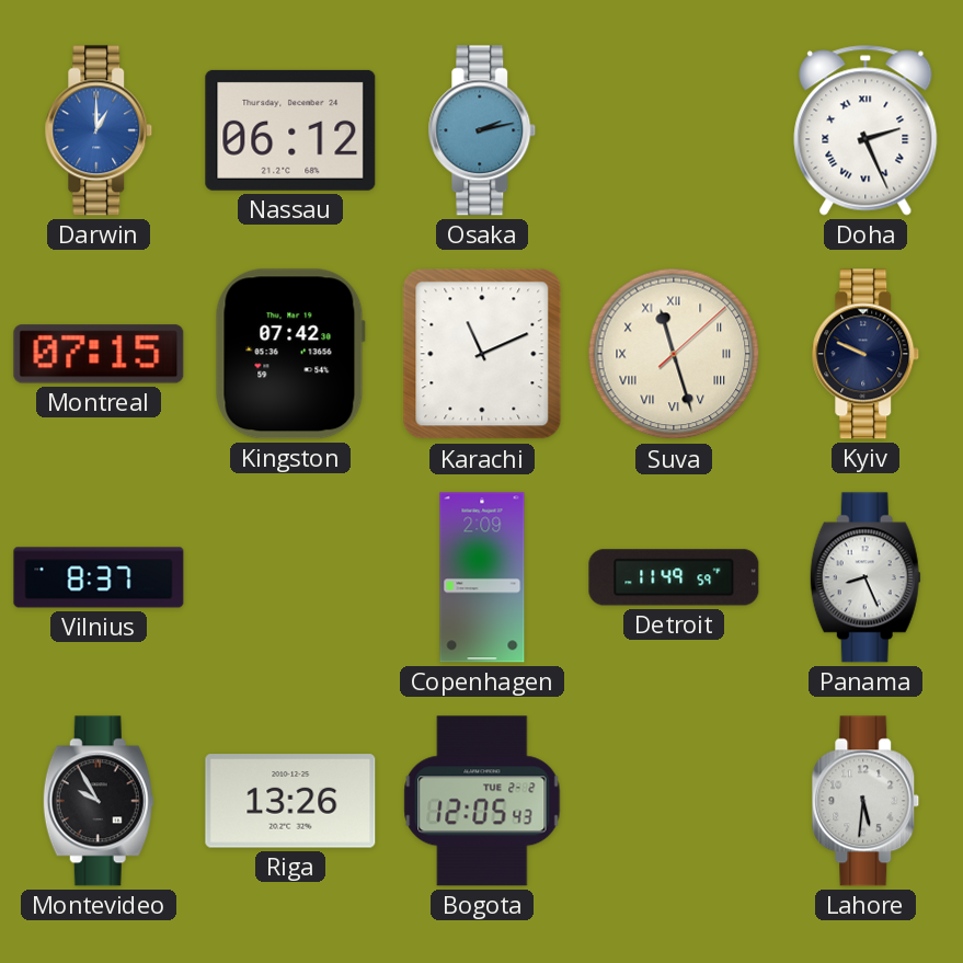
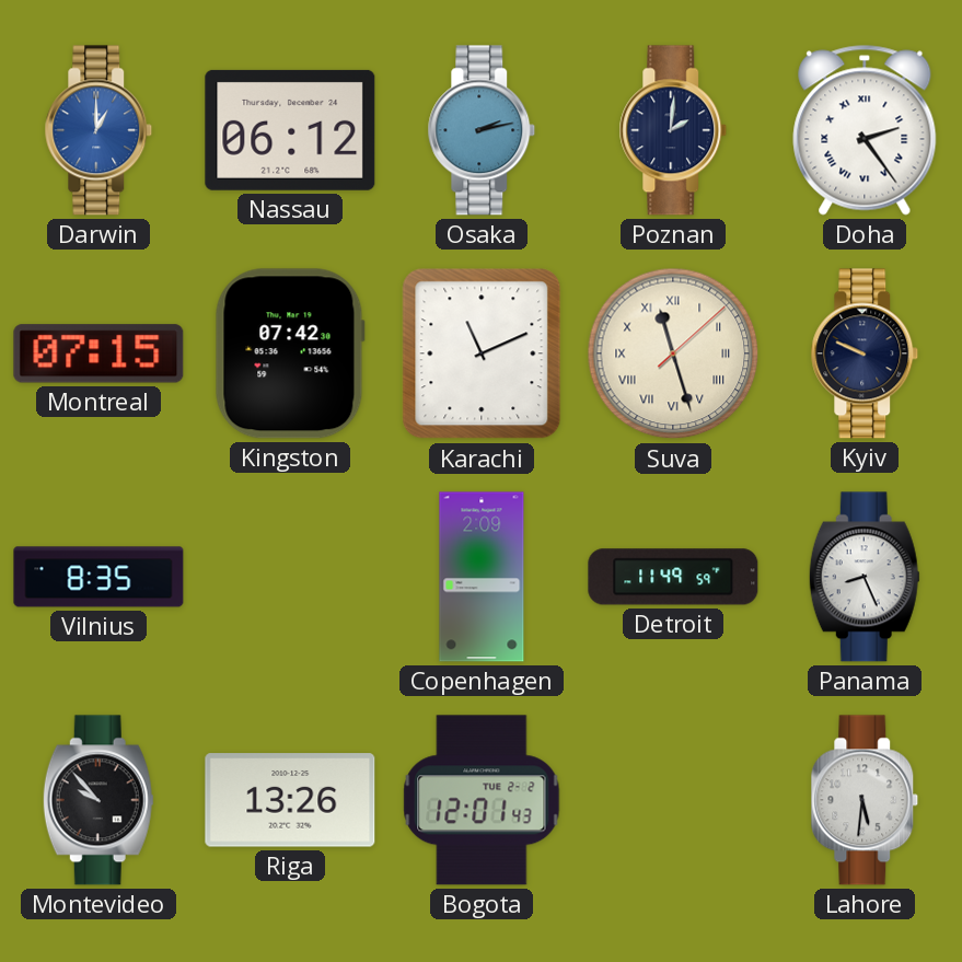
Poznan: none -> 2:01 (673, 130)
Doha: 2:26 -> 2:24 (865, 130)
Vilnius: 8:37 -> 8:35 (98, 577)
Montevideo: 9:55 -> 9:53 (98, 800)
Bogota: 12:05 -> 12:01 (482, 800)
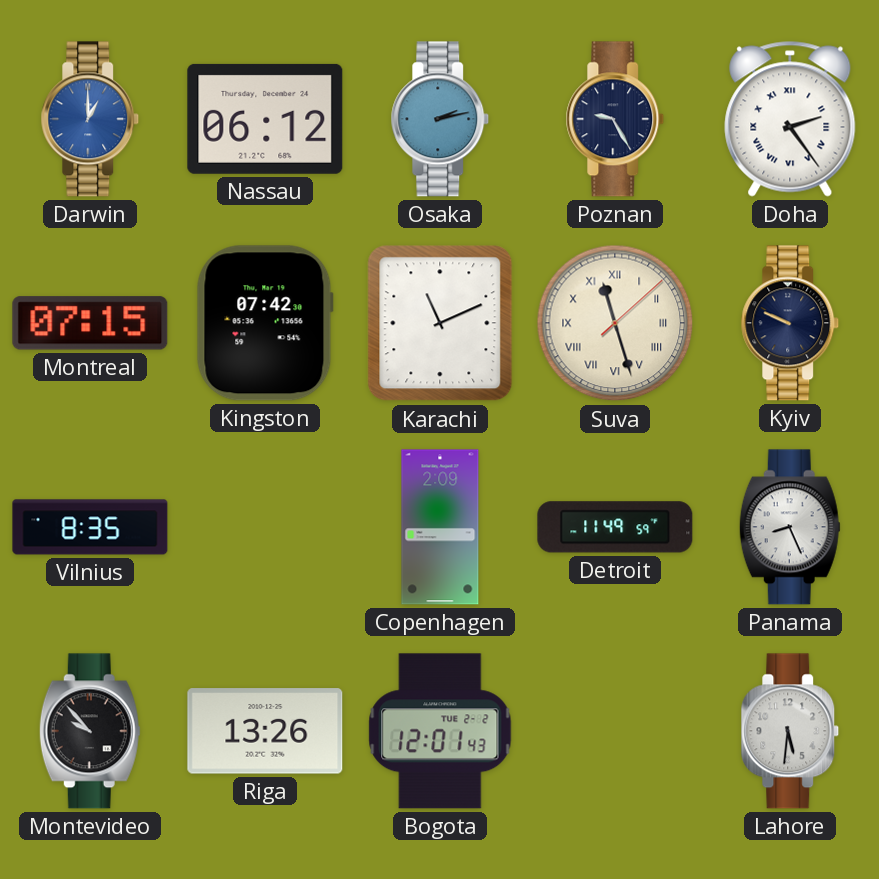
Poznan: 2:01 -> 9:25 (615, 119)
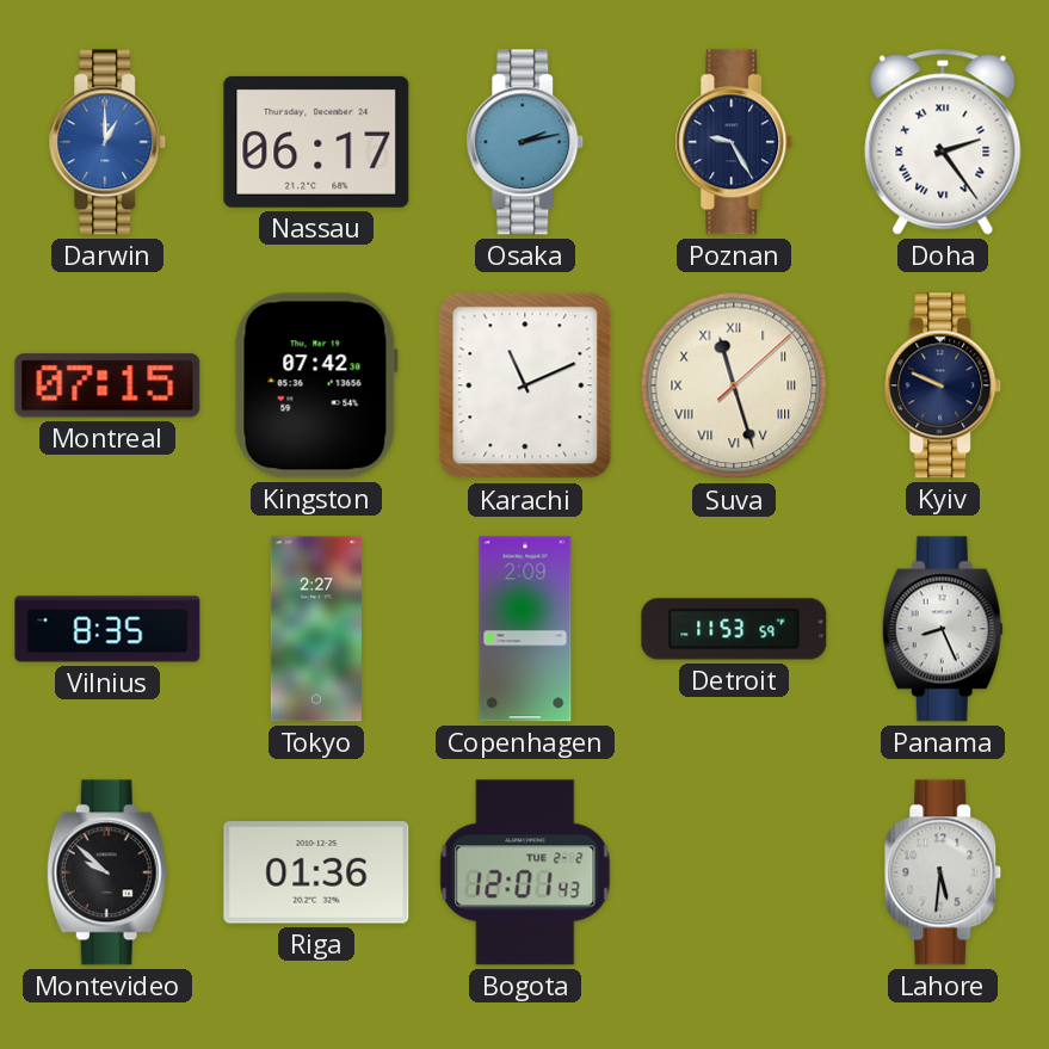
Nassau: 06:12 -> 06:17 (316, 142)
Tokyo: none -> 2:27 (316, 629)
Detroit: 11:49 -> 11:53 (734, 629)
Montevideo: 9:53 -> 9:52 (107, 872)
Riga: 13:26 -> 01:36 (316, 872)
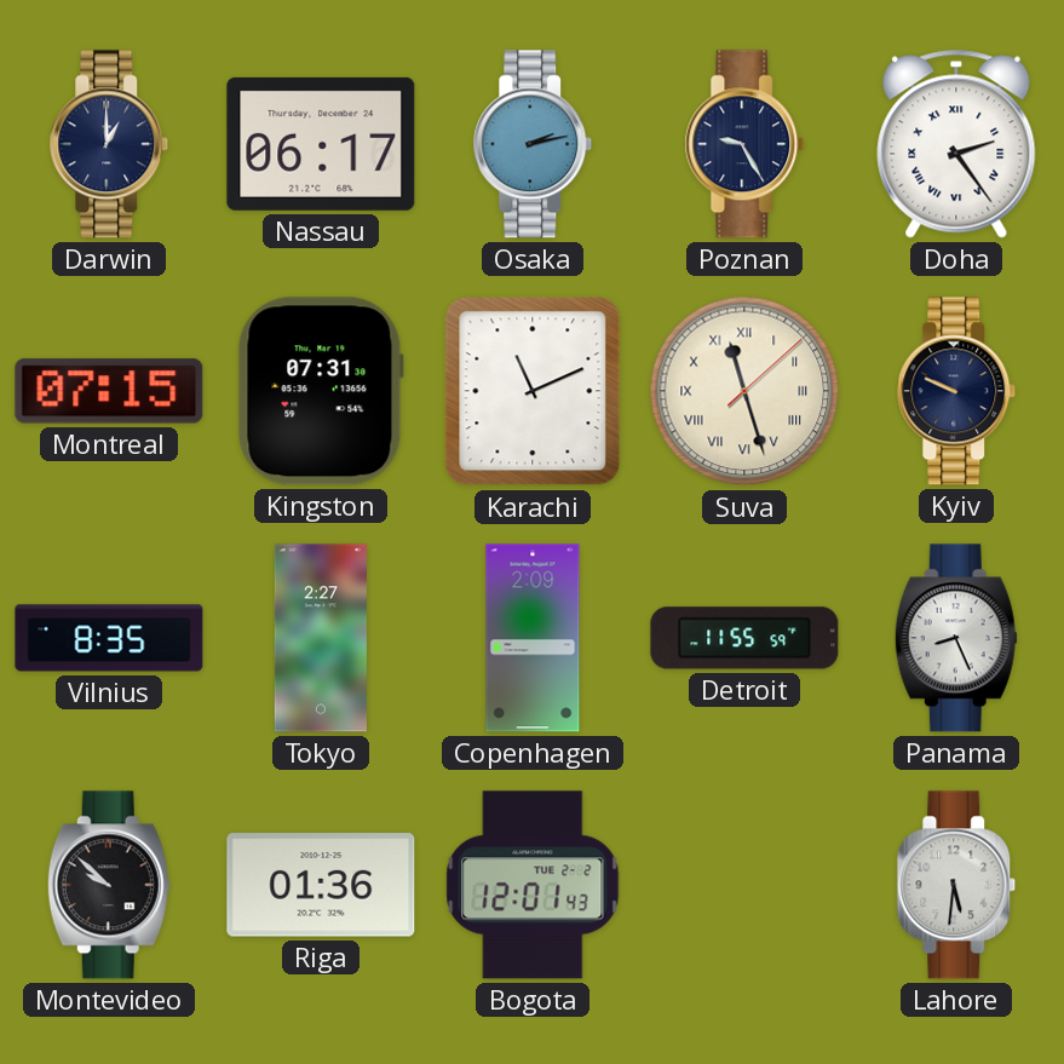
Darwin dial: blue -> navy (109, 144)
Kingston: 07:42 -> 07:31 (321, 391)
Detroit: 11:53 -> 11:55 (744, 638)
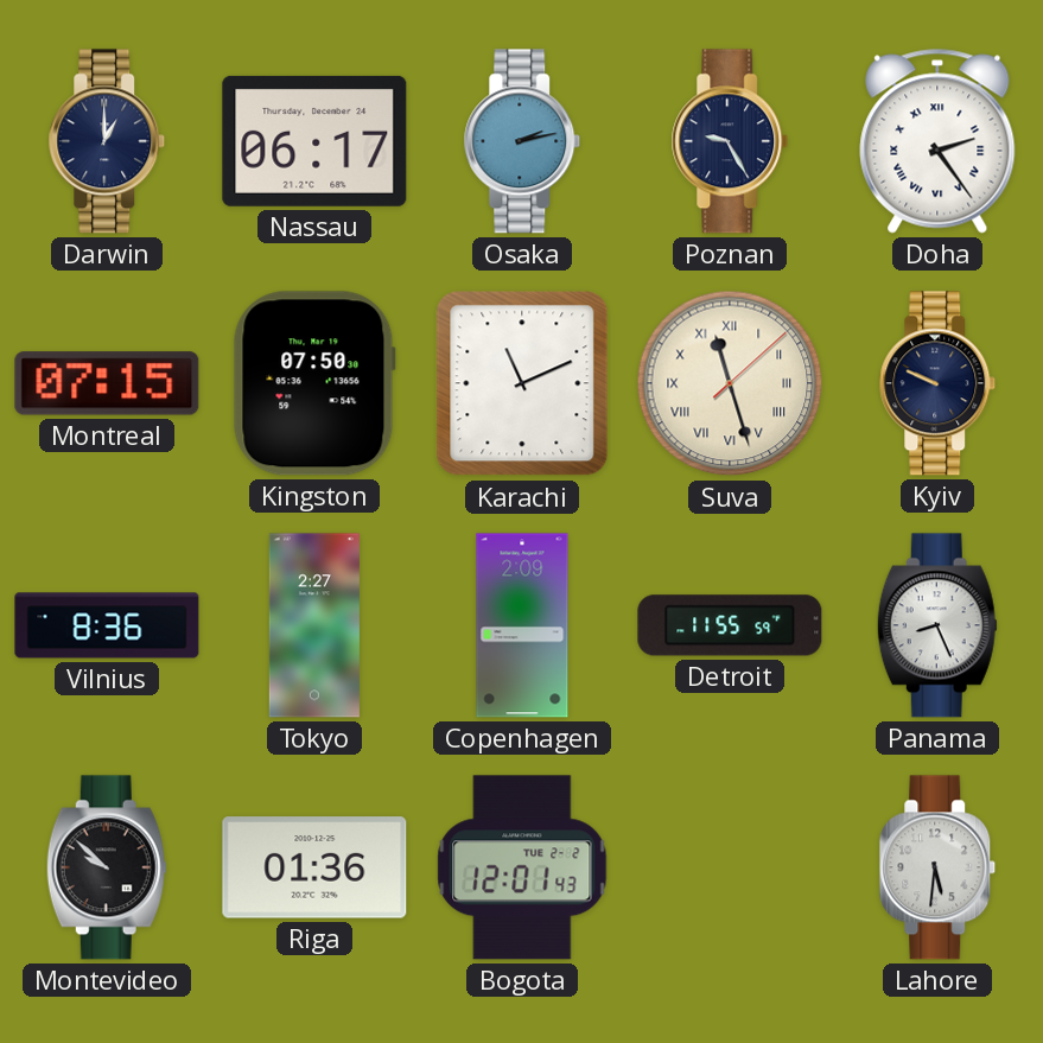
Kingston: 07:31 -> 07:50 (314, 383)
Vilnius: 8:35 -> 8:36 (107, 625)
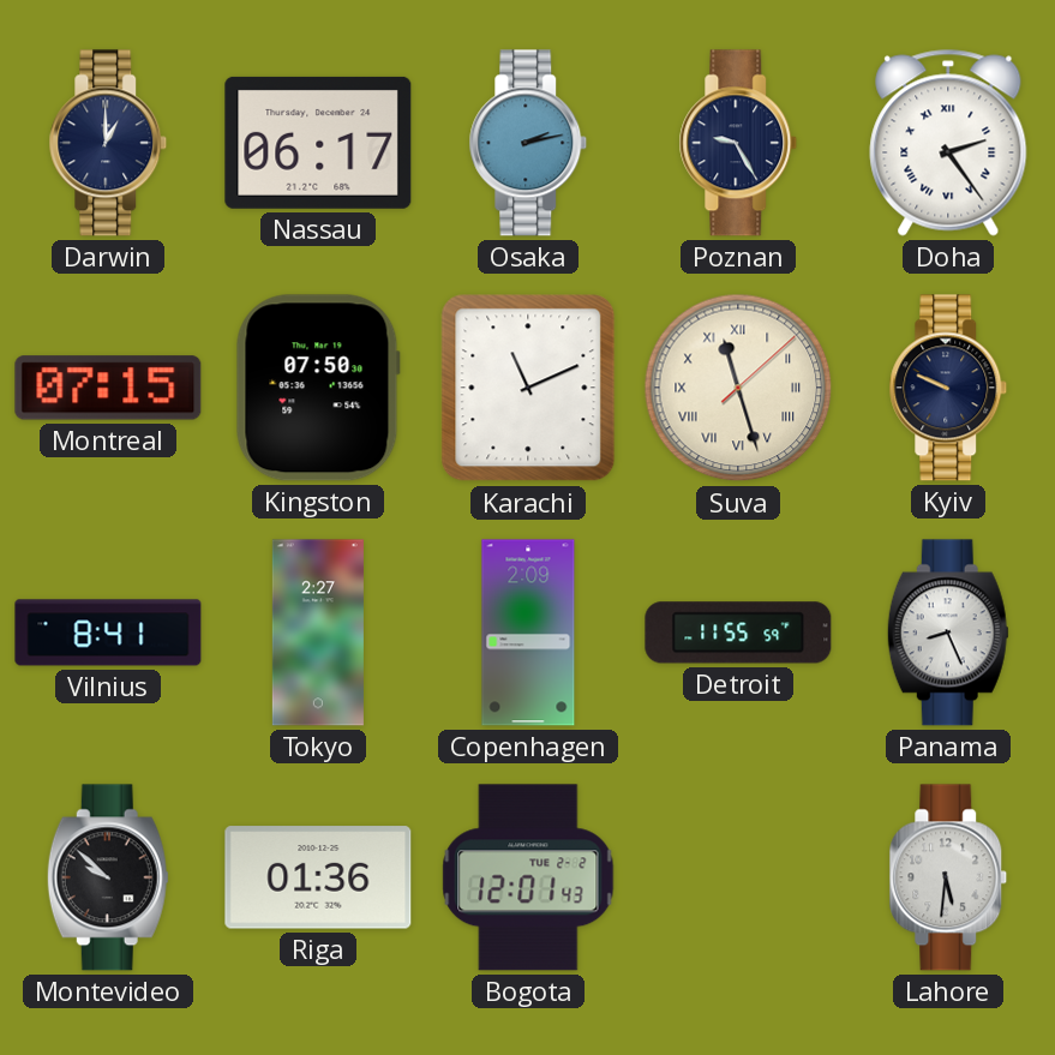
Vilnius: 8:36 -> 8:41 (108, 633)
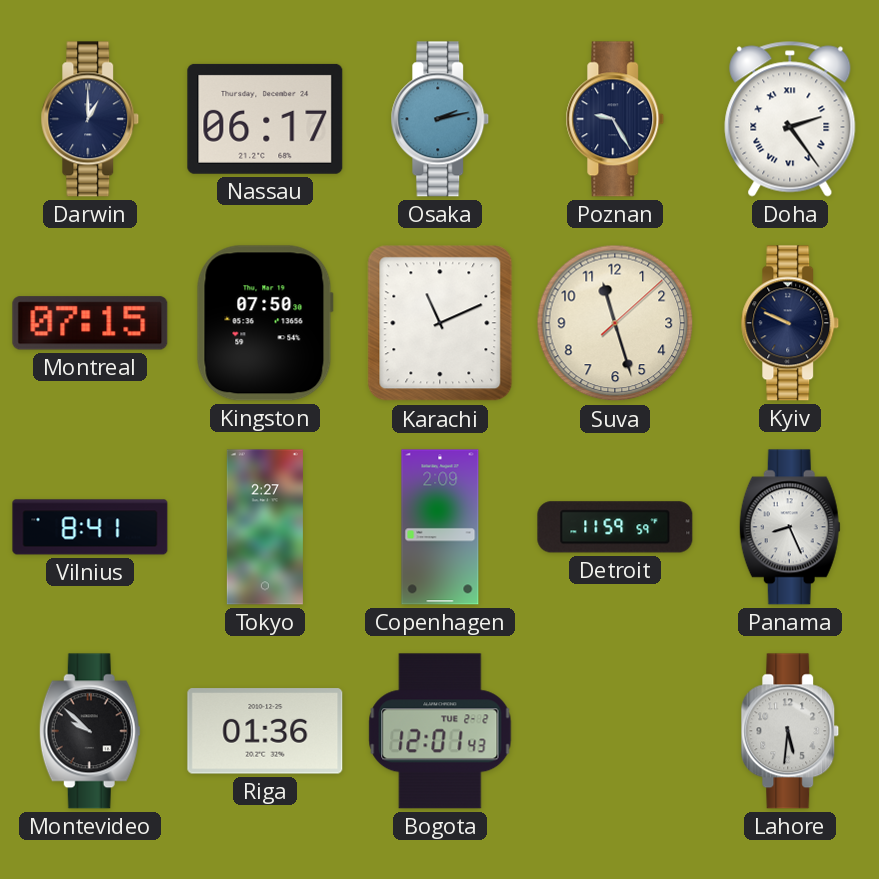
Suva numerals: Roman -> Arabic (615, 323)
Detroit: 11:55 -> 11:59 (615, 527)
